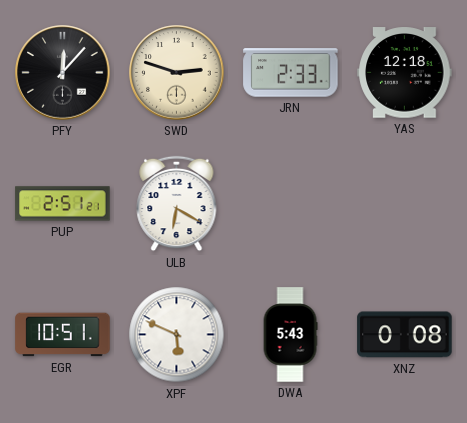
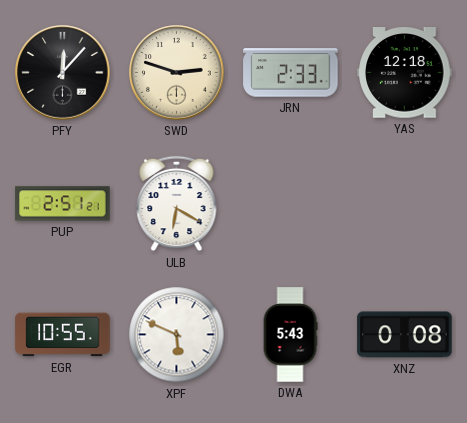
EGR: 10:51 -> 10:55 (63, 335)
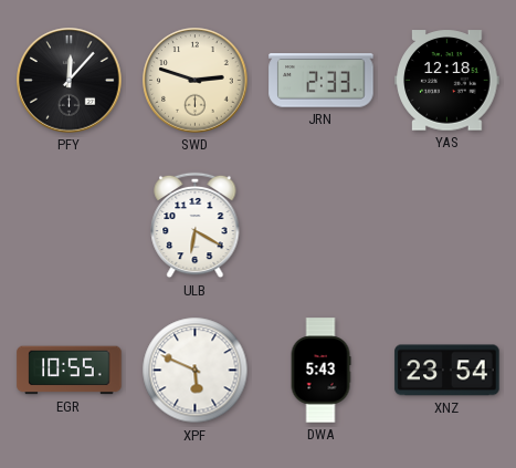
PUP: 2:51 -> none (63, 204)
XNZ: 0:08 -> 23:54 (447, 371)
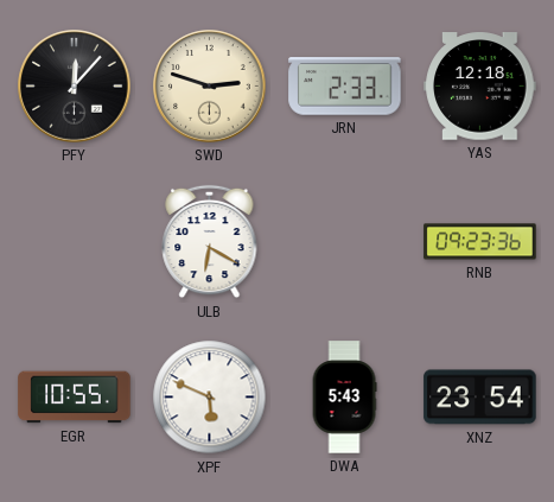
RNB: none -> 09:23 (480, 242)
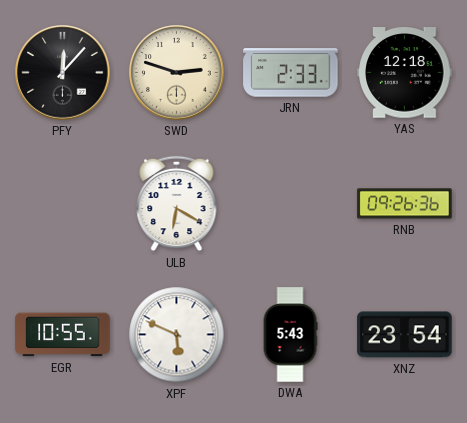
RNB: 09:23 -> 09:26 (405, 204)
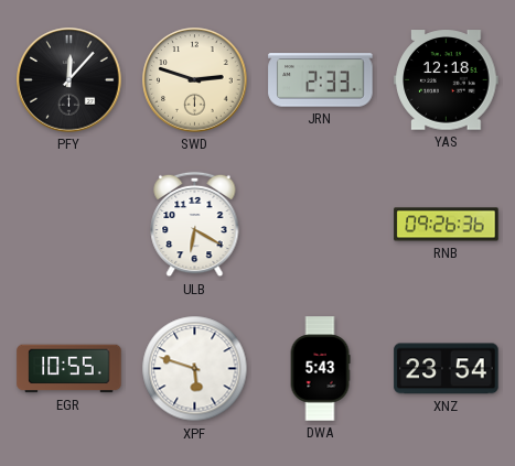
XPF: 5:49 -> 5:48 (195, 369)
